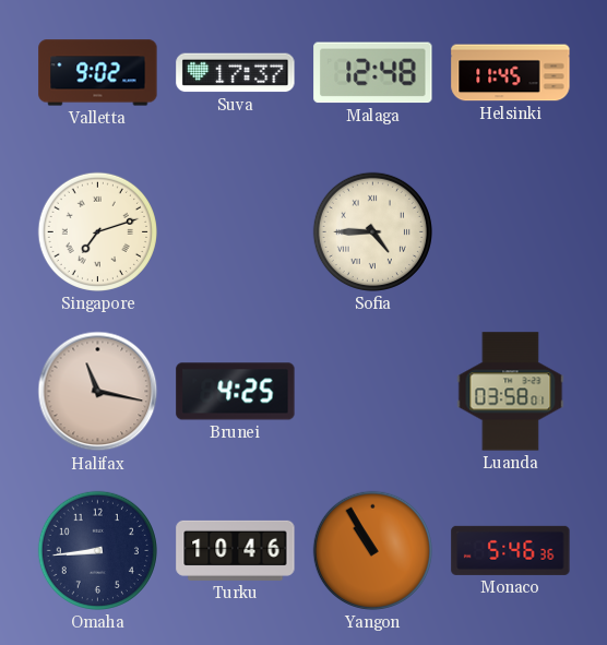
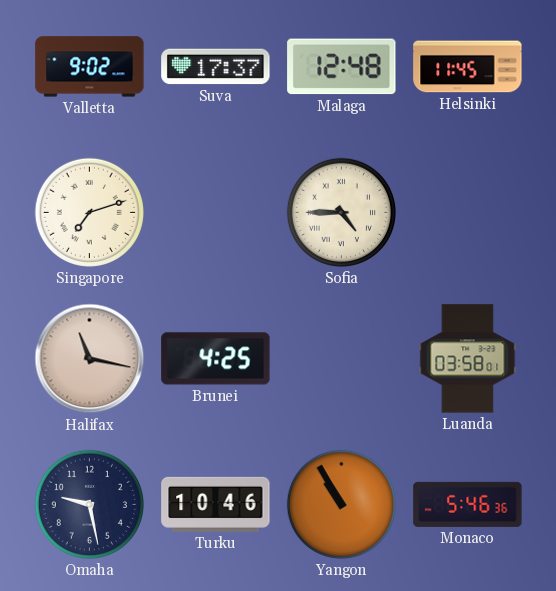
Omaha: 8:44 -> 9:28 (89, 504)
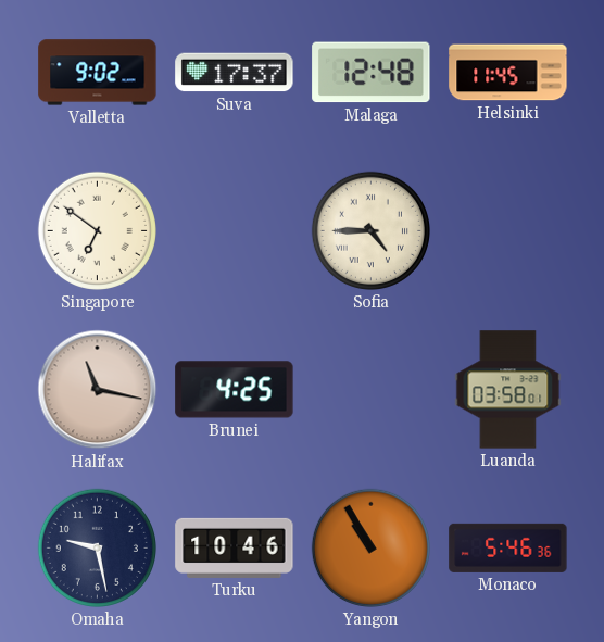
Singapore: 7:12 -> 6:51 (97, 230)
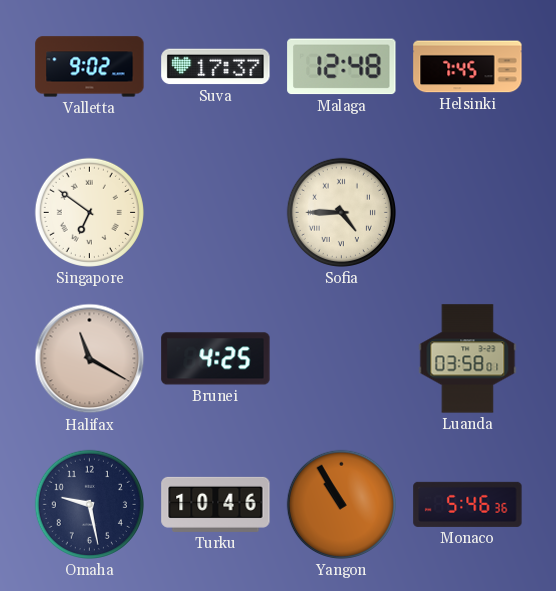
Helsinki: 11:45 -> 7:45 (468, 67)
Halifax: 11:17 -> 11:20 (90, 359)
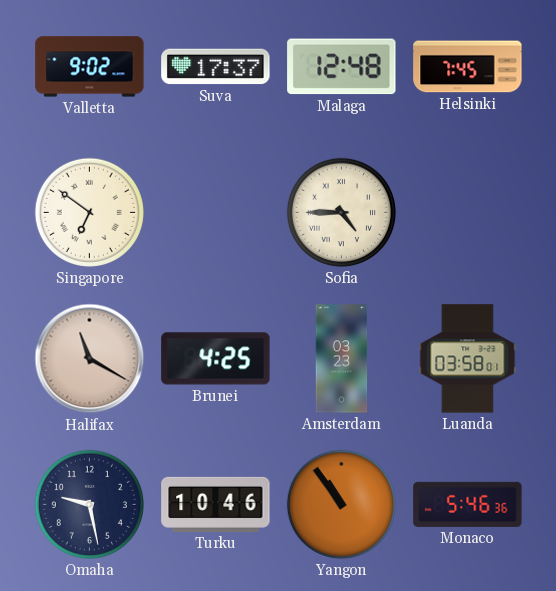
Amsterdam: none -> 03:23 (342, 359)
Yangon: 10:55 -> 10:54 (341, 504)
